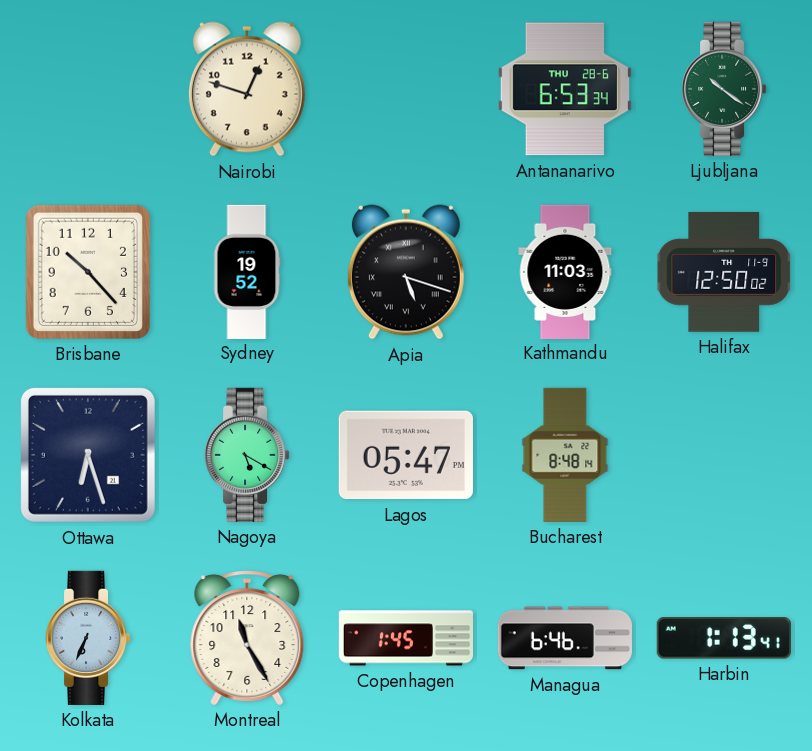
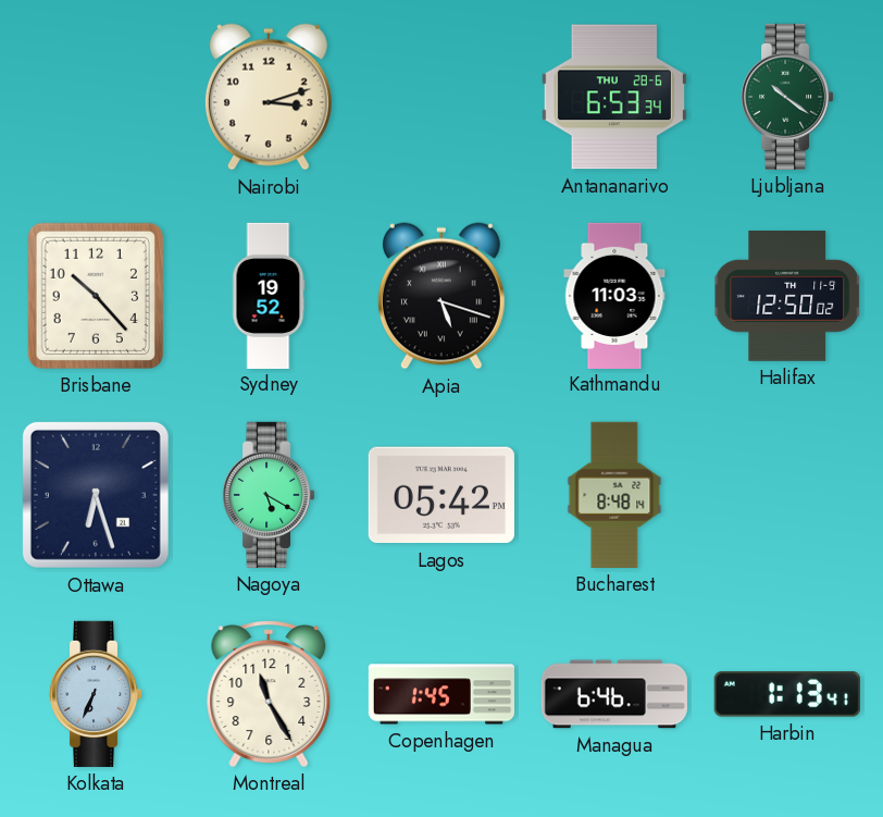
Nairobi: 12:48 -> 3:12 (269, 97)
Lagos: 05:47 -> 05:42 (442, 495)
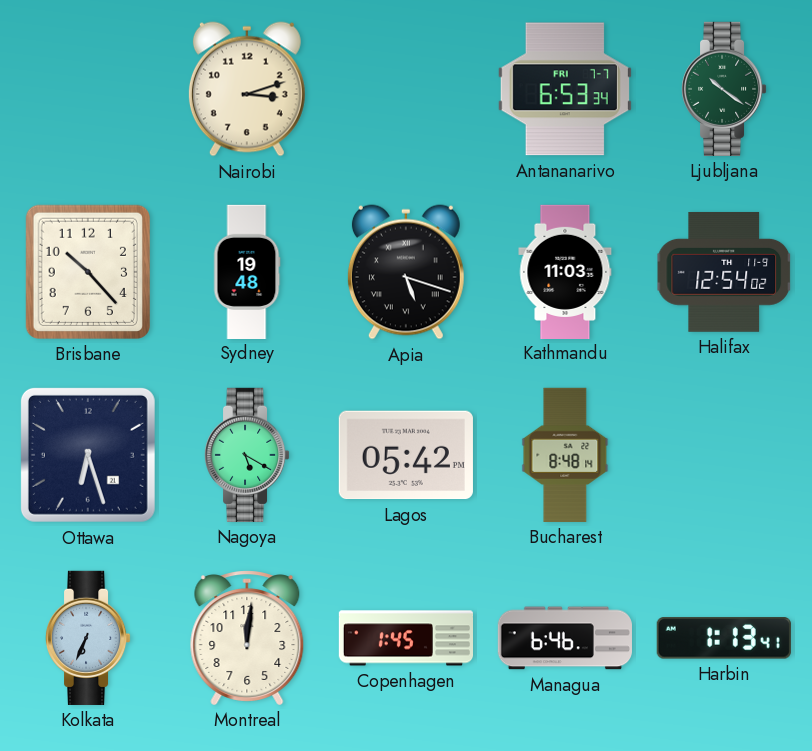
Antananarivo date: THU 28-6 -> FRI 7-7 (565, 89)
Sydney: 19:52 -> 19:48 (247, 271)
Halifax: 12:50 -> 12:54 (724, 272)
Montreal: 11:25 -> 12:01 (247, 638)
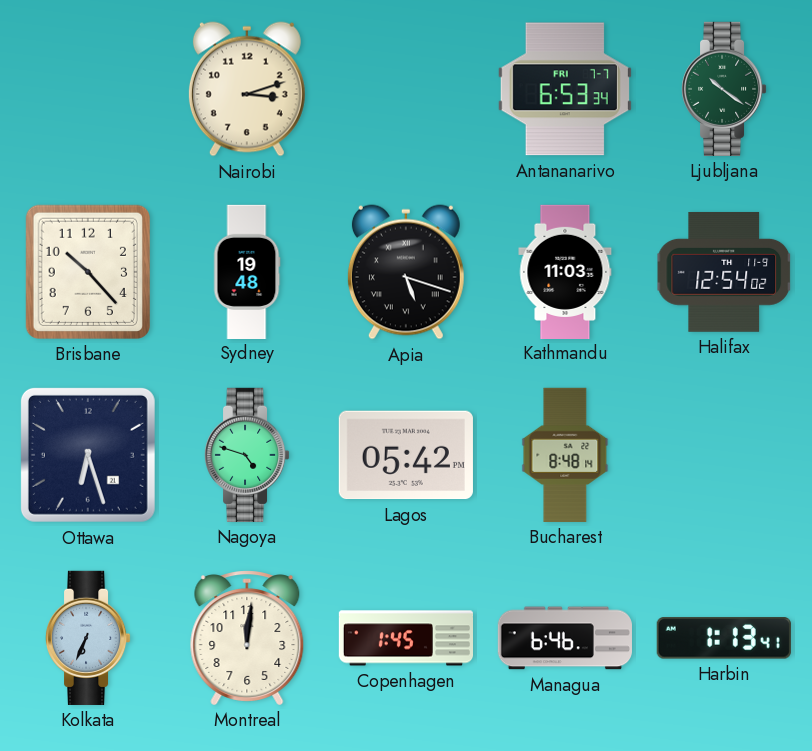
Nagoya: 5:20 -> 4:48 (247, 455)
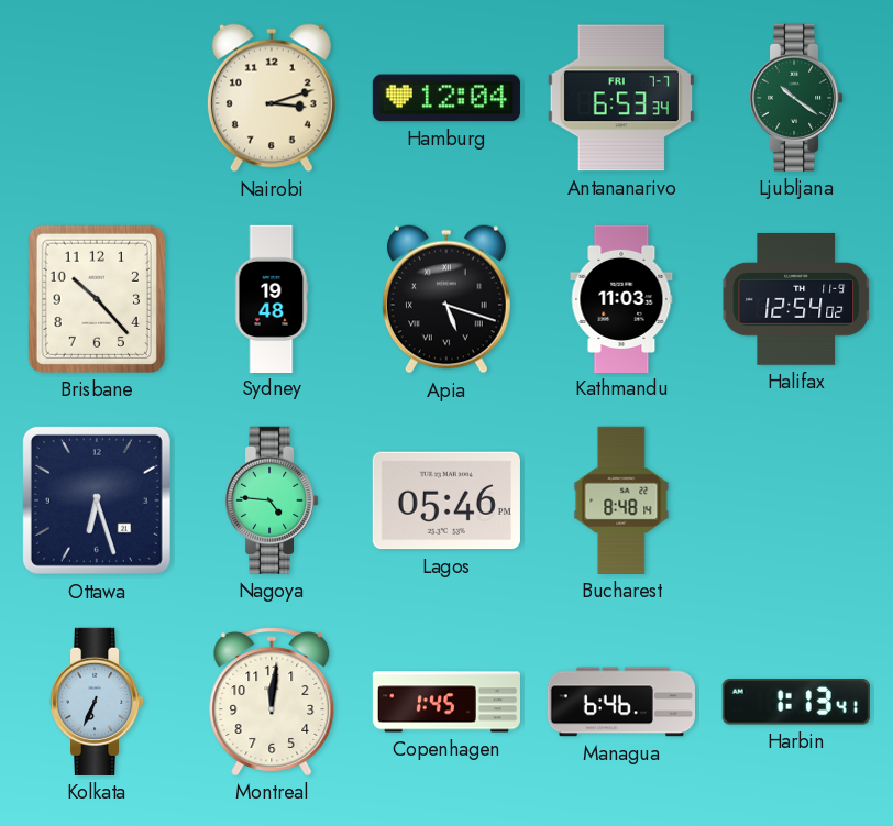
Hamburg: none -> 12:04 (446, 98)
Nagoya: 4:48 -> 4:46 (272, 500)
Lagos: 05:42 -> 05:46 (446, 500)
